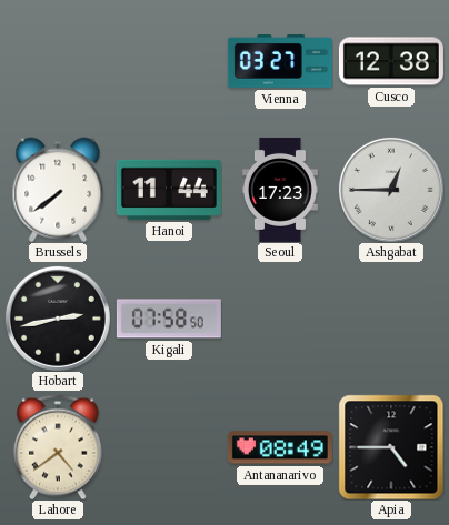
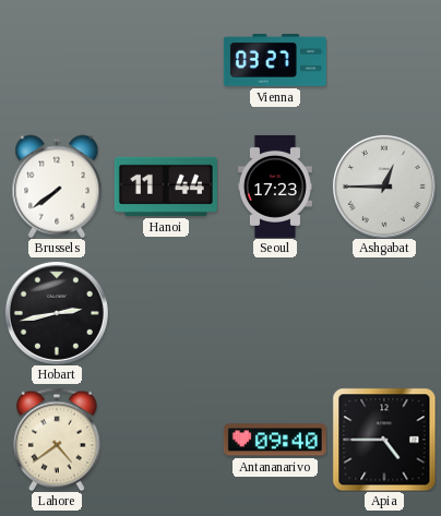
Cusco: 12:38 -> none (391, 61)
Kigali: 07:58 -> none (169, 319)
Antananarivo: 08:49 -> 09:40 (275, 440)
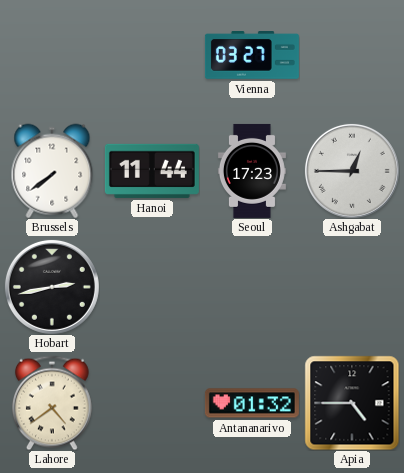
Antananarivo: 09:40 -> 01:32 (252, 403)
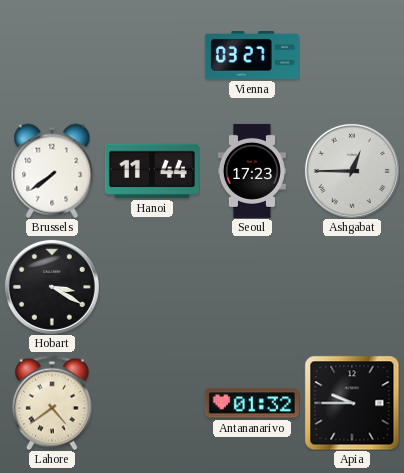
Hobart: 2:43 -> 3:20 (52, 287)
Apia: 4:45 -> 9:45 (352, 403)
